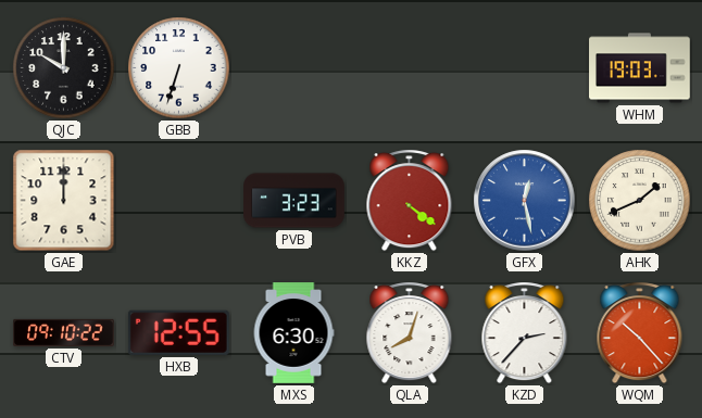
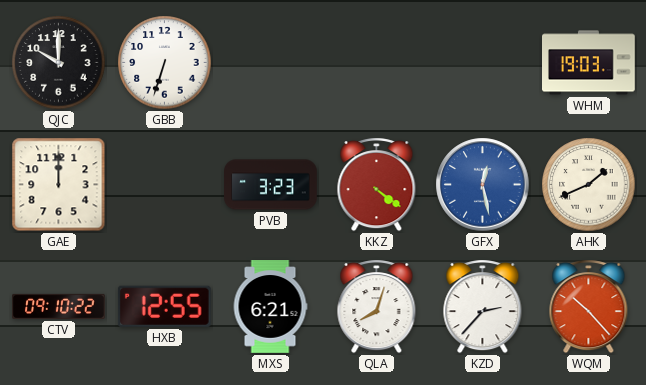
MXS: 6:30 -> 6:21 (270, 307)
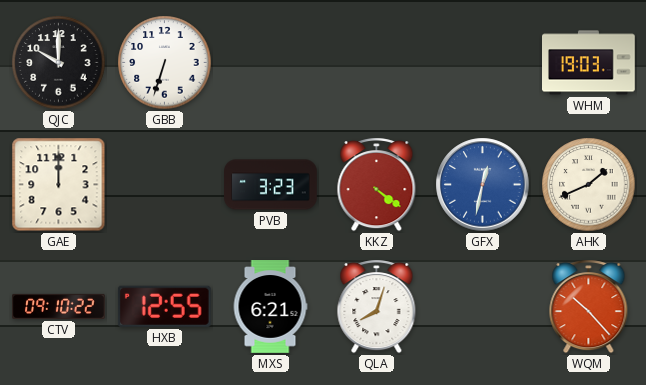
GFX: 12:28 -> 12:32 (483, 185)
KZD: 2:37 -> none (483, 307)
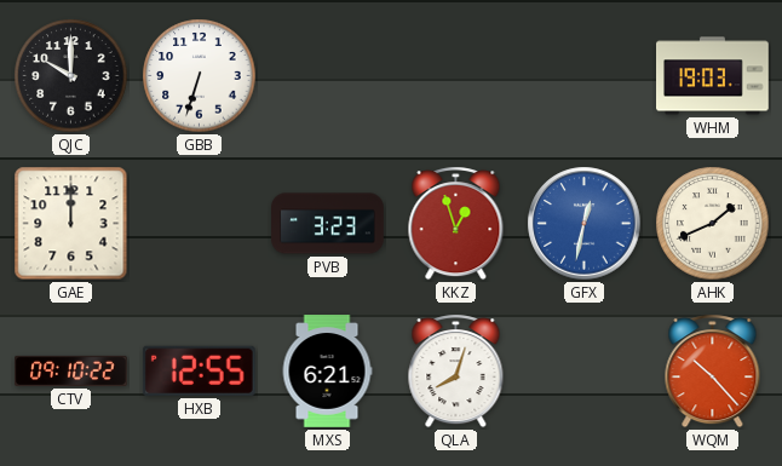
KKZ: 4:21 -> 12:57 (456, 224)
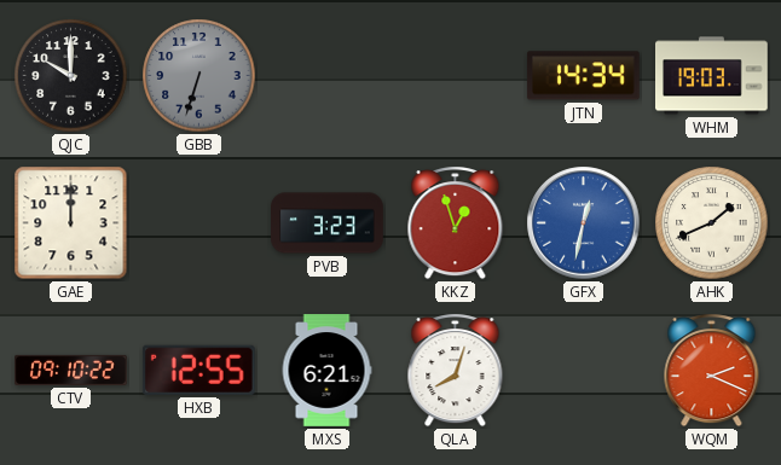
GBB dial: white -> grey (199, 76)
JTN: none -> 14:34 (583, 76)
WQM: 10:23 -> 2:19 (712, 371)
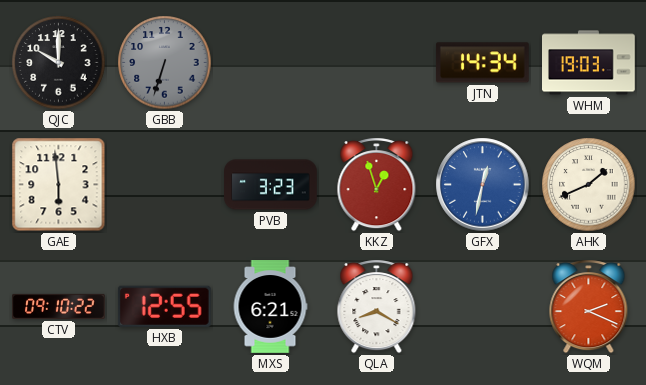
GAE: 12:00 -> 5:59 (59, 185)
QLA: 8:03 -> 8:20 (377, 307)
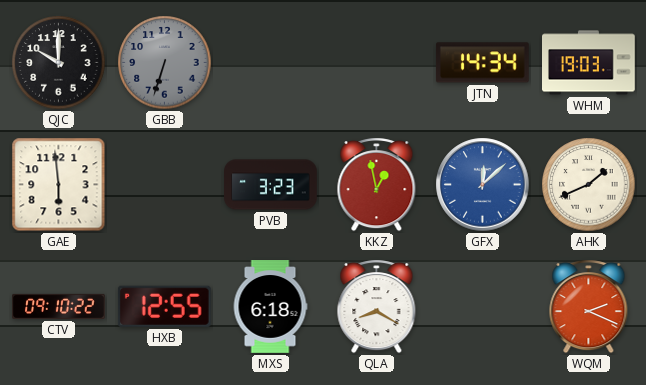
KKZ: 12:57 -> 12:58 (377, 185)
GFX: 12:32 -> 12:08 (483, 185)
MXS: 6:21 -> 6:18 (270, 307)
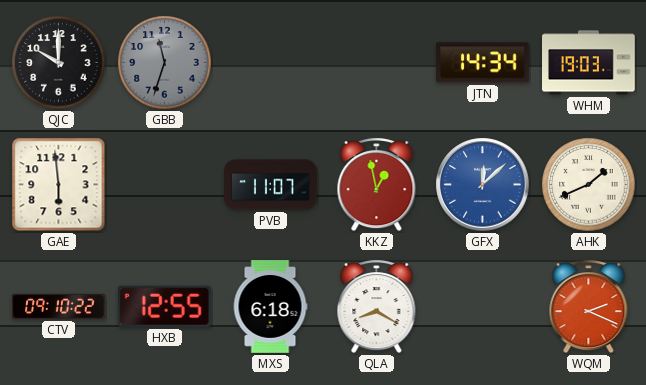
GBB: 6:33 -> 11:33 (165, 63)
PVB: 3:23 -> 11:07 (271, 185)
